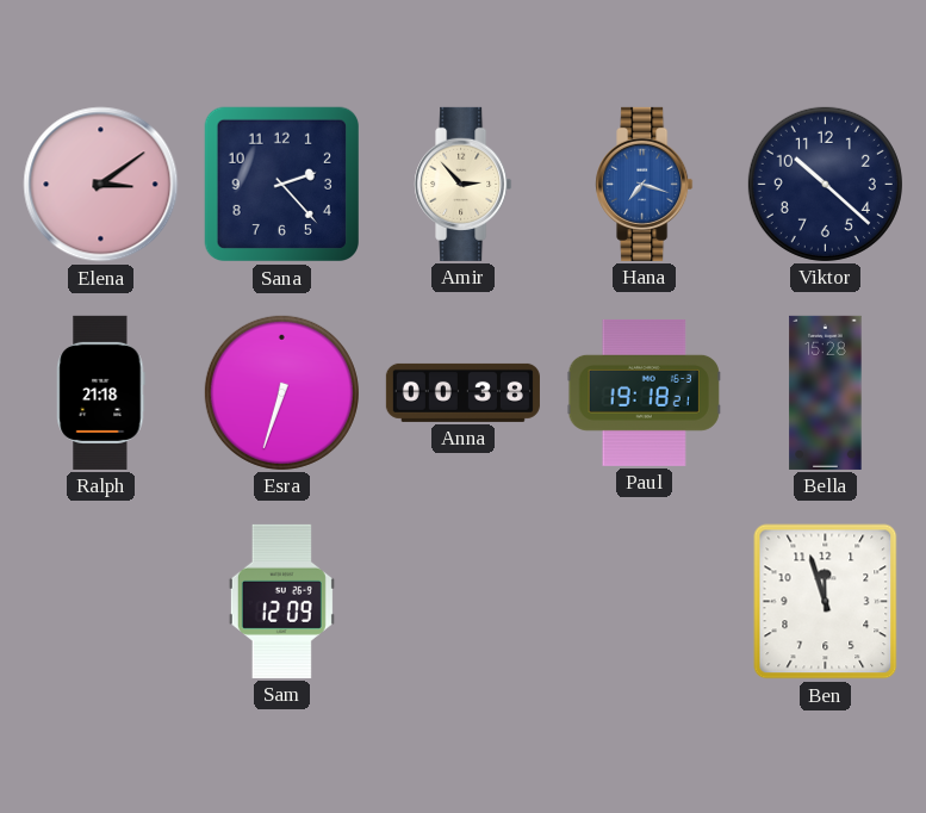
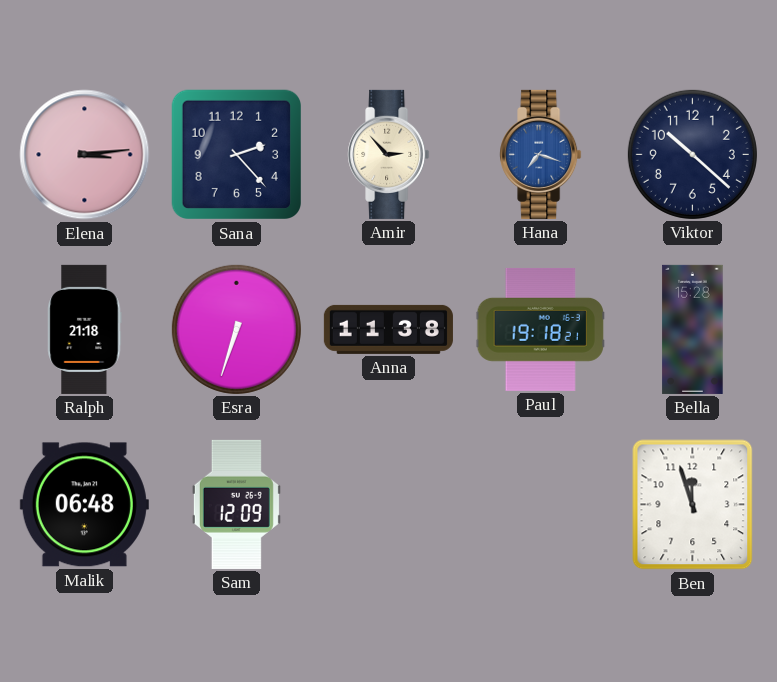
Elena: 3:09 -> 3:14 (85, 155)
Anna: 00:38 -> 11:38 (388, 329)
Malik: none -> 06:48 (84, 505)
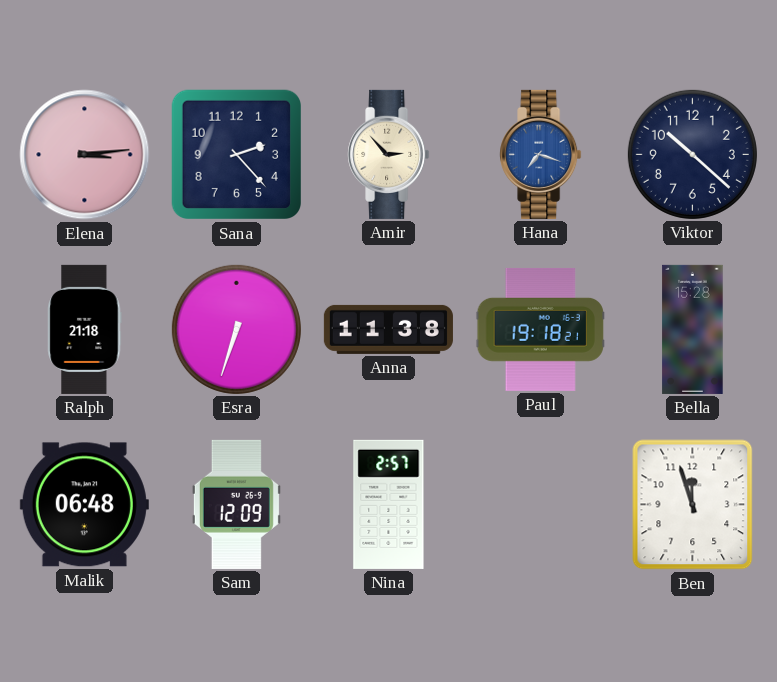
Nina: none -> 2:57 (389, 504)
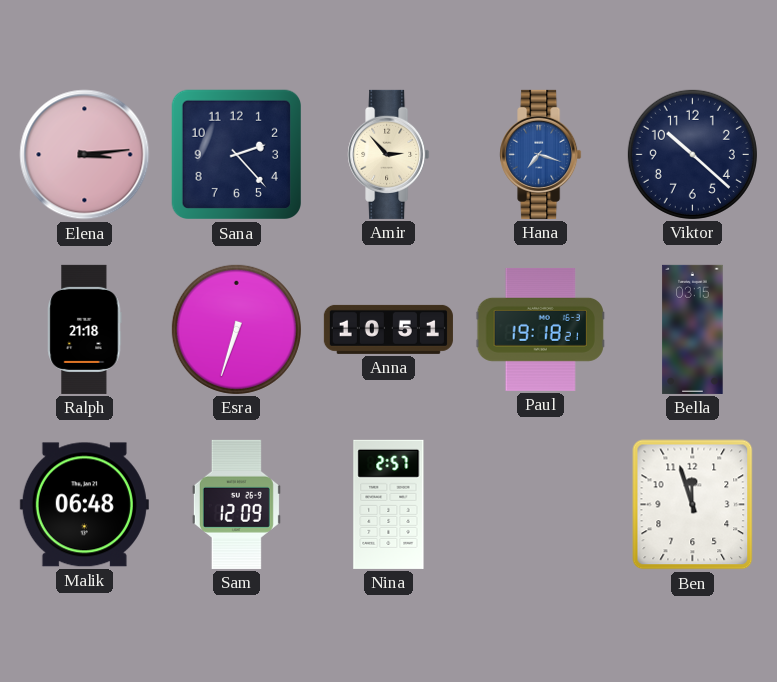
Anna: 11:38 -> 10:51 (388, 329)
Bella: 15:28 -> 03:15 (693, 329)
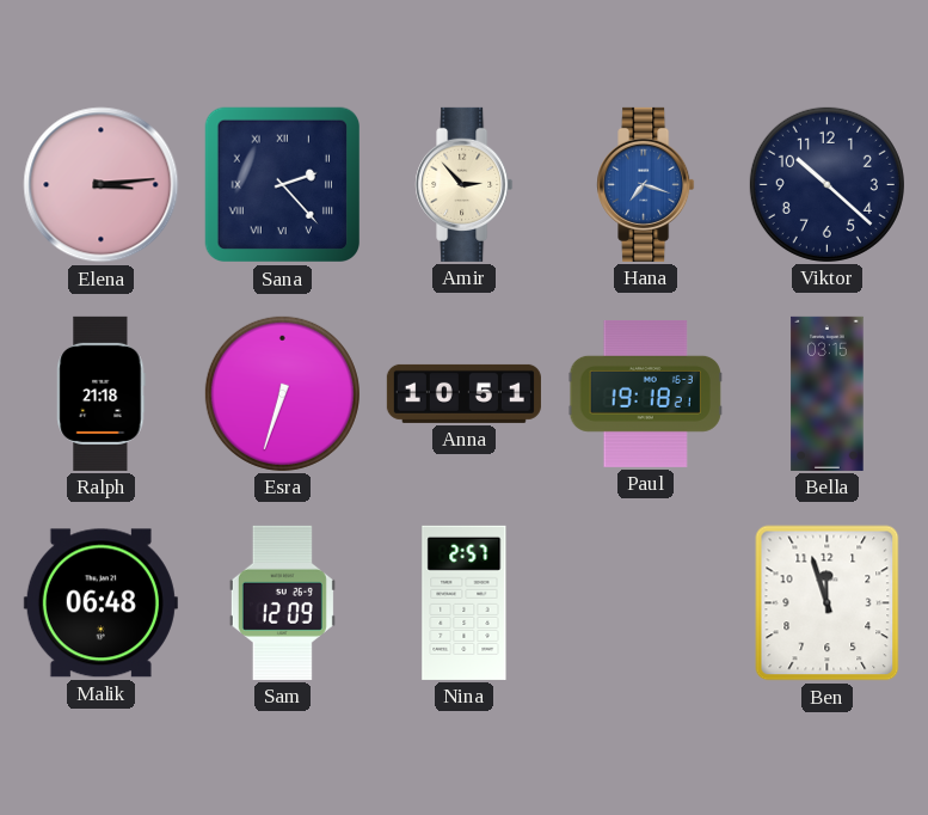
Sana numerals: Arabic -> Roman (283, 185)
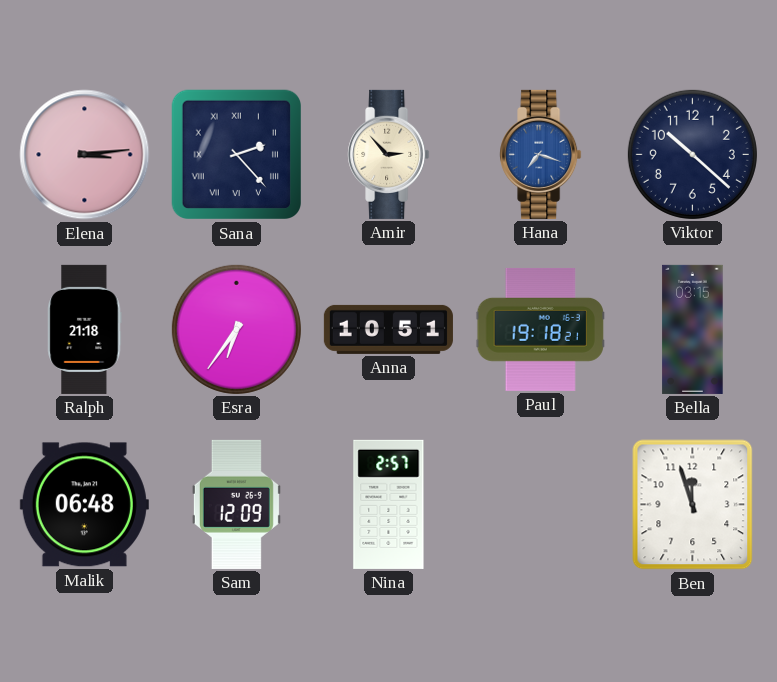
Esra: 6:33 -> 6:36 (236, 329)
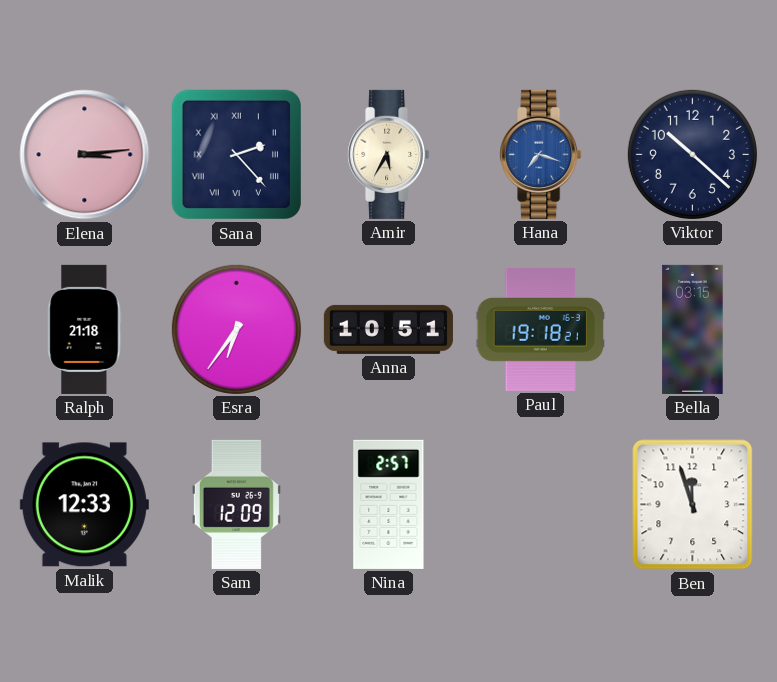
Amir: 2:53 -> 5:35 (389, 154)
Malik: 06:48 -> 12:33 (84, 505)
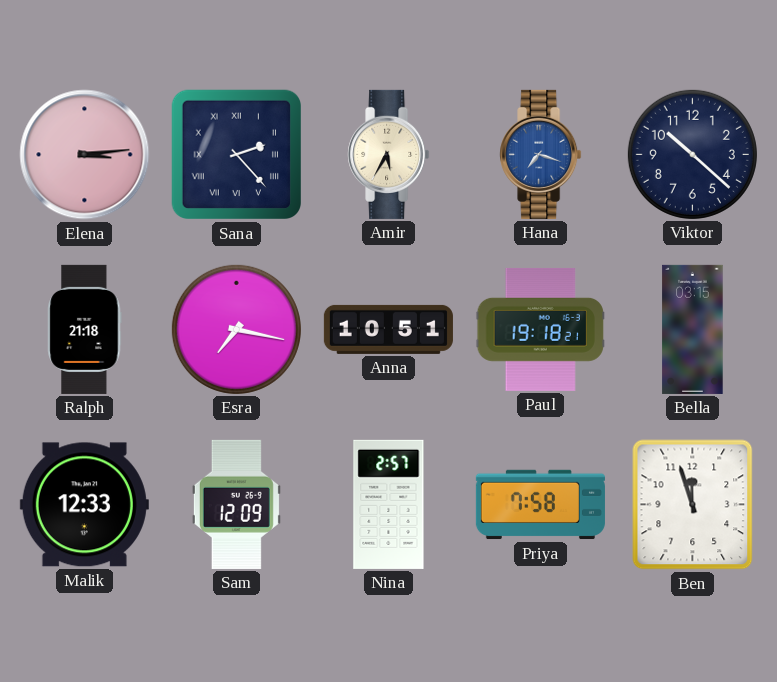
Esra: 6:36 -> 7:17 (236, 329)
Priya: none -> 7:58 (540, 505)
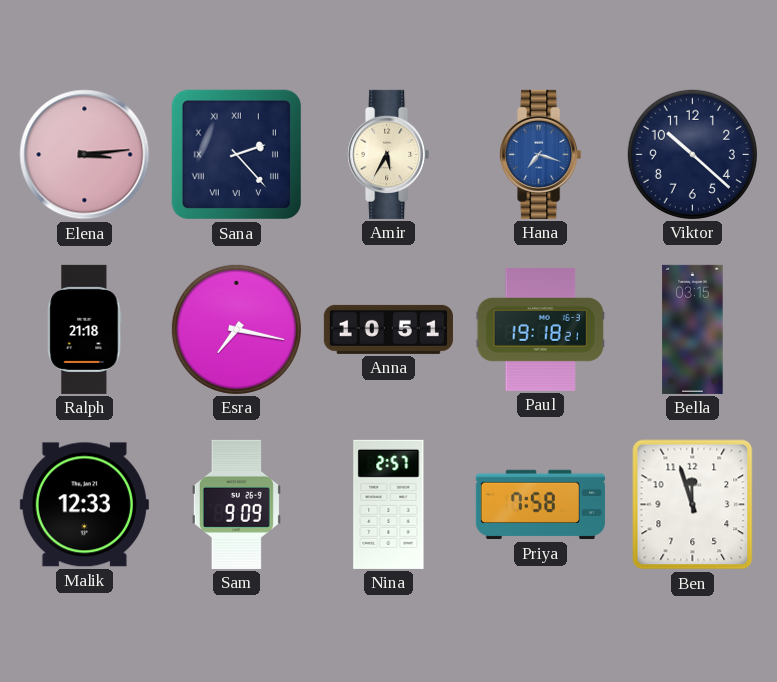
Sam: 12:09 -> 9:09 (236, 504)
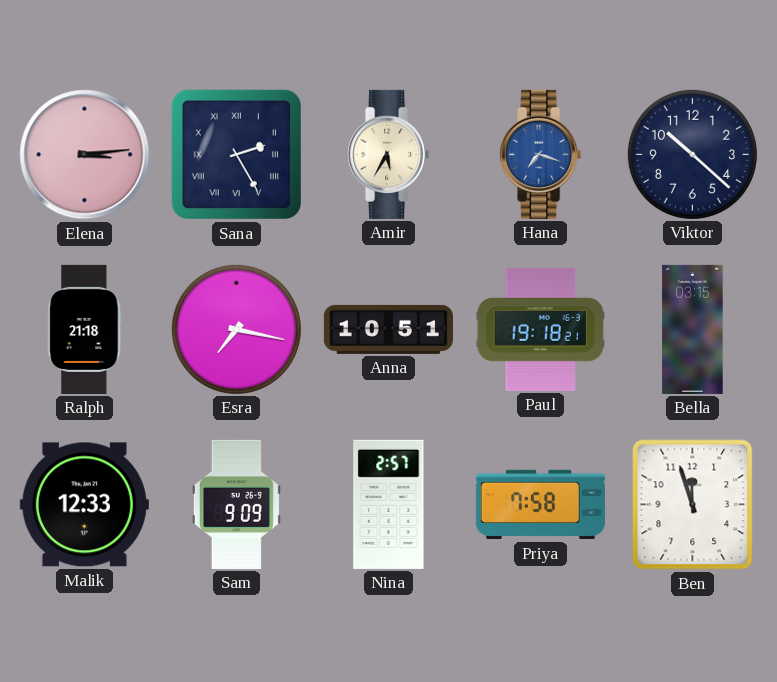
Sana: 2:23 -> 2:25 (237, 155)
